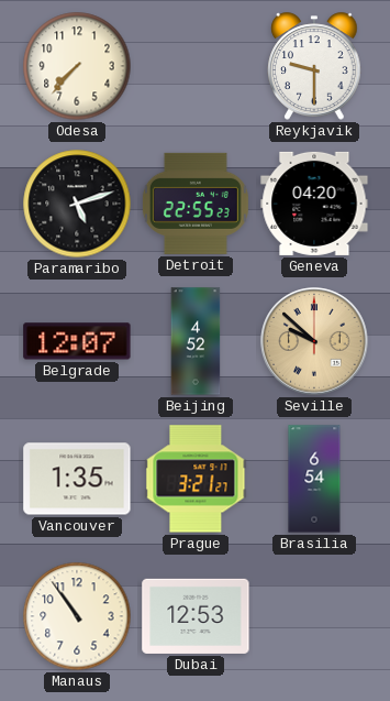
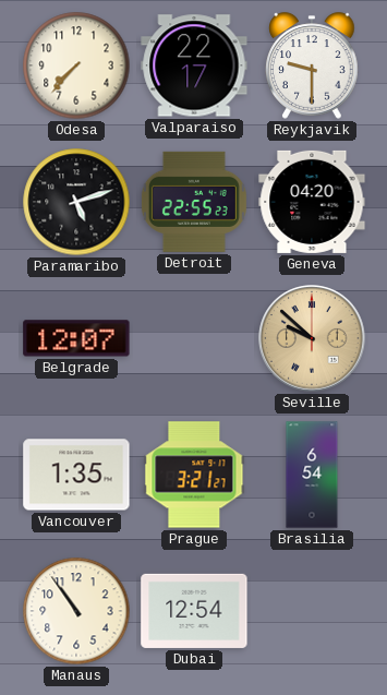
Valparaiso: none -> 22:17 (194, 65)
Beijing: 4:52 -> none (196, 341)
Dubai: 12:53 -> 12:54 (194, 611)
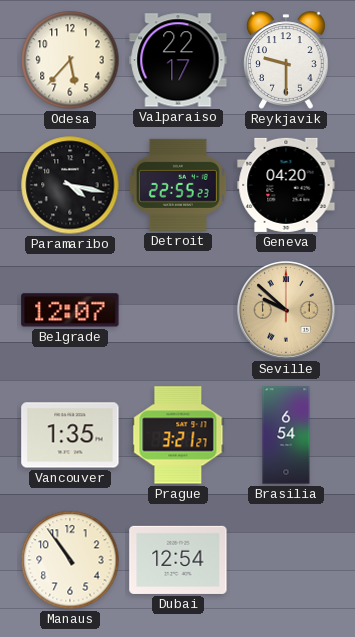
Odesa: 7:37 -> 5:37 (70, 60)
Paramaribo: 5:12 -> 4:17 (70, 185)
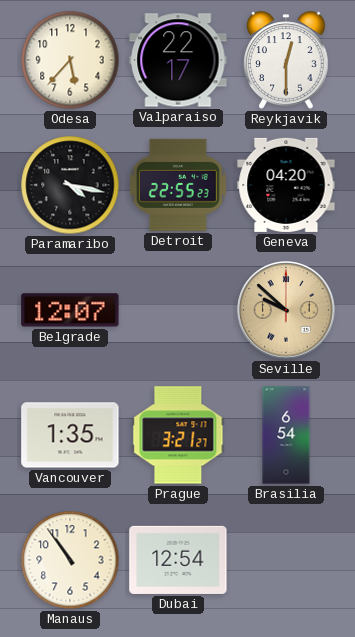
Reykjavik: 9:30 -> 12:30 (286, 60)
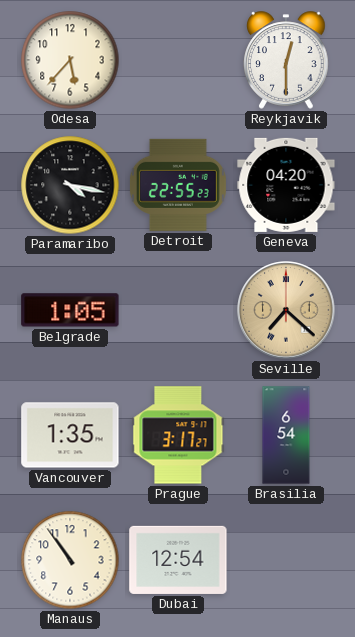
Valparaiso: 22:17 -> none (178, 60)
Belgrade: 12:07 -> 1:05 (70, 310)
Seville: 9:52 -> 7:22 (286, 310)
Prague: 3:21 -> 3:17 (178, 435)
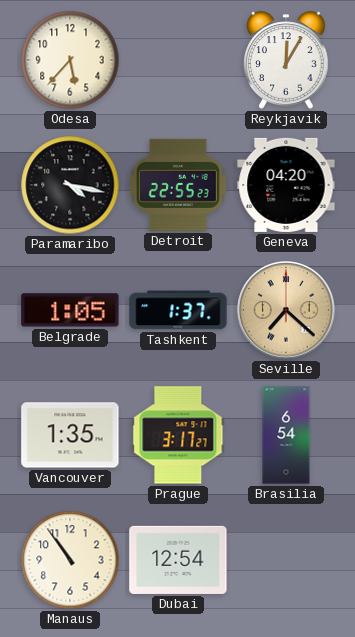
Reykjavik: 12:30 -> 12:05 (286, 60)
Tashkent: none -> 1:37 (178, 310)
